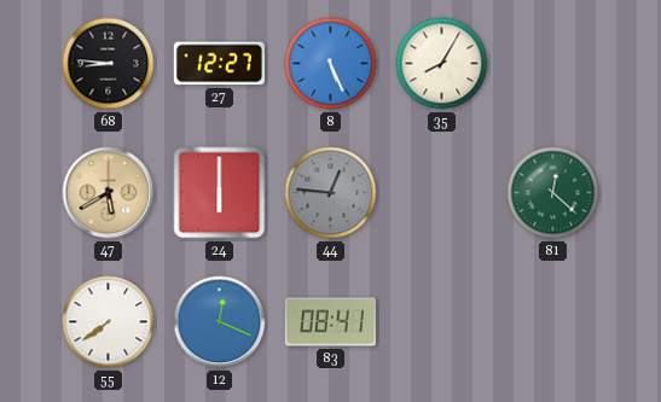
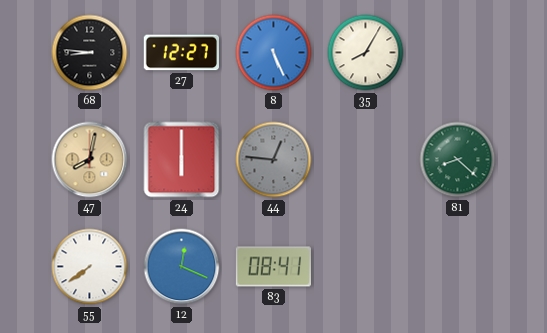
47: 5:40 -> 8:02 (90, 160)
81: 12:22 -> 8:22 (458, 160)
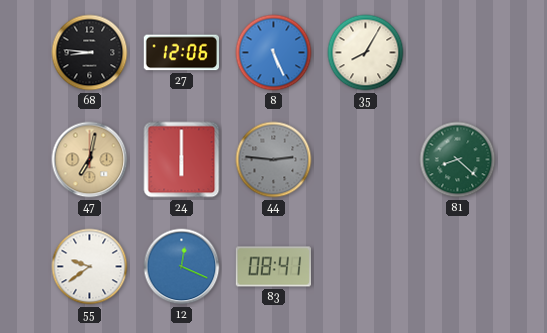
27: 12:27 -> 12:06 (181, 53)
47: 8:02 -> 7:02 (90, 160)
44: 12:46 -> 2:46 (274, 160)
55: 7:39 -> 9:39 (90, 267)
